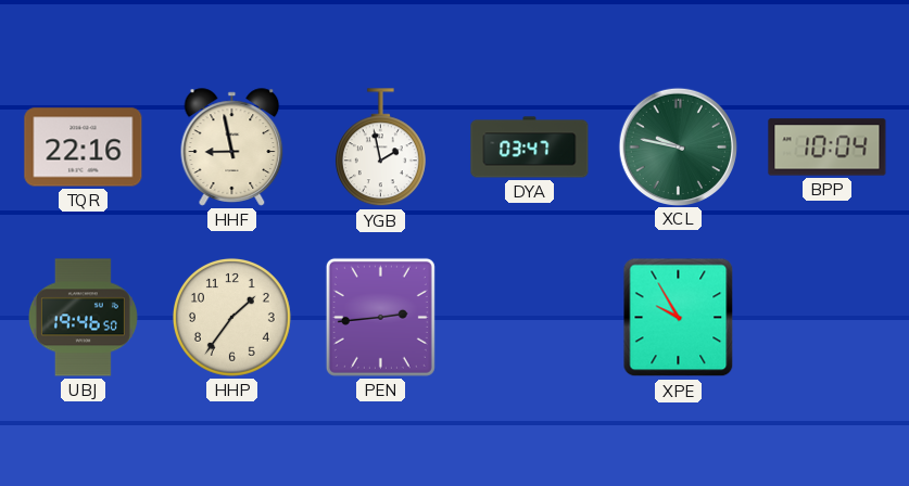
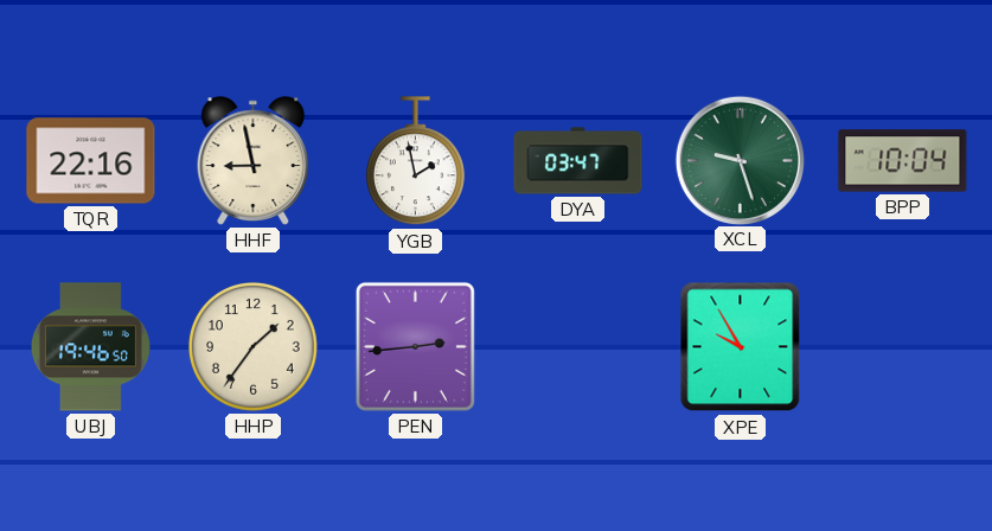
XCL: 9:47 -> 9:27 (740, 160)
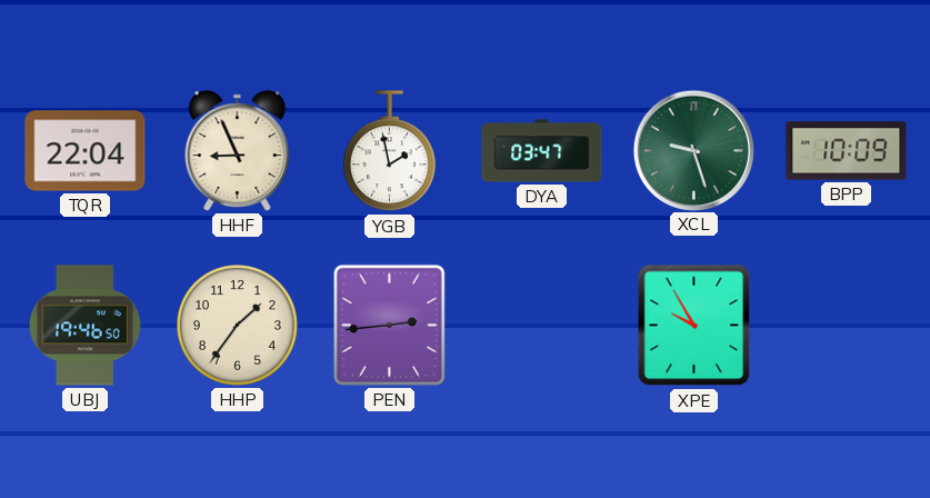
TQR: 22:16 -> 22:04 (86, 151)
HHF: 8:58 -> 8:56 (238, 151)
BPP: 10:04 -> 10:09 (847, 151)
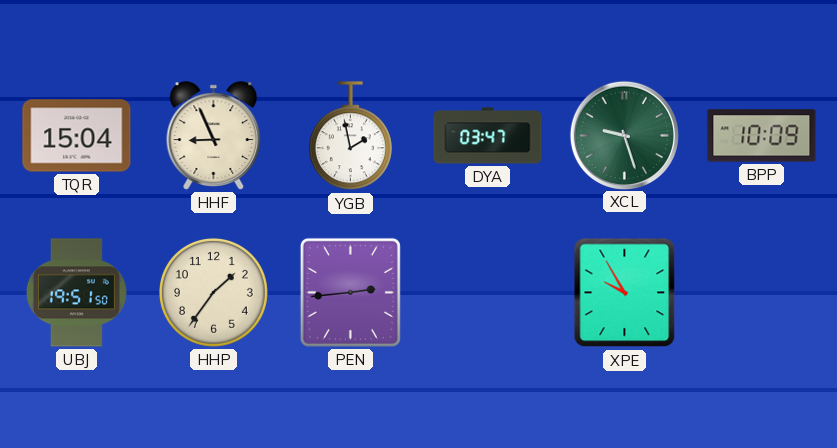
TQR: 22:04 -> 15:04 (77, 136)
UBJ: 19:46 -> 19:51 (76, 293)
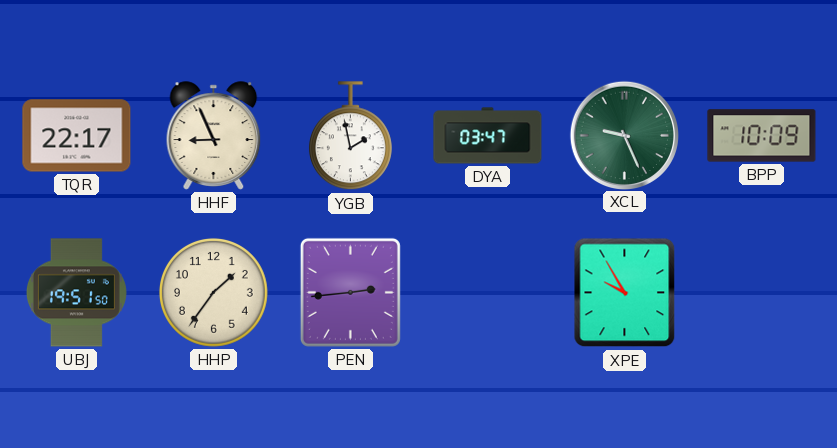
TQR: 15:04 -> 22:17 (77, 136)
XCL: 9:27 -> 9:26 (624, 135)
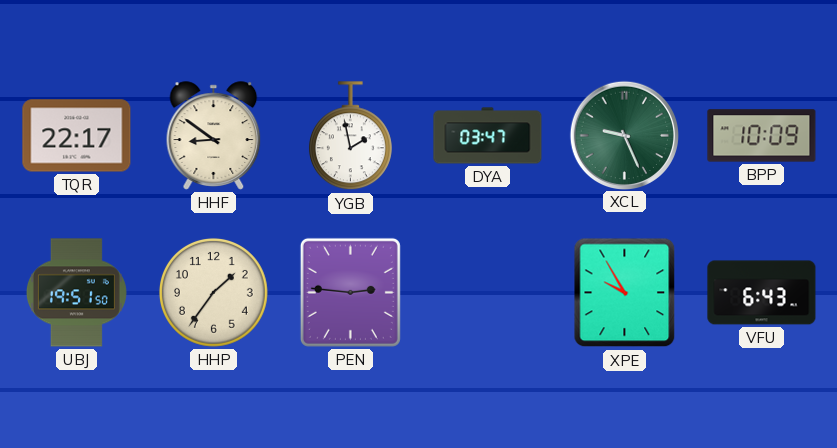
HHF: 8:56 -> 8:51 (214, 136)
PEN: 2:44 -> 2:46 (350, 292)
VFU: none -> 6:43 (762, 293)
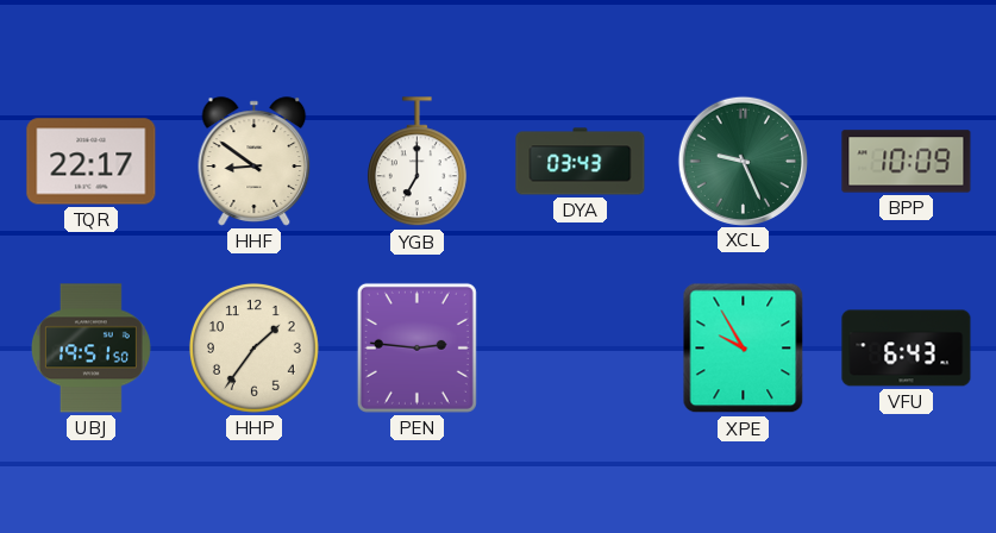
YGB: 1:58 -> 7:00 (416, 162)
DYA: 03:47 -> 03:43 (581, 162)
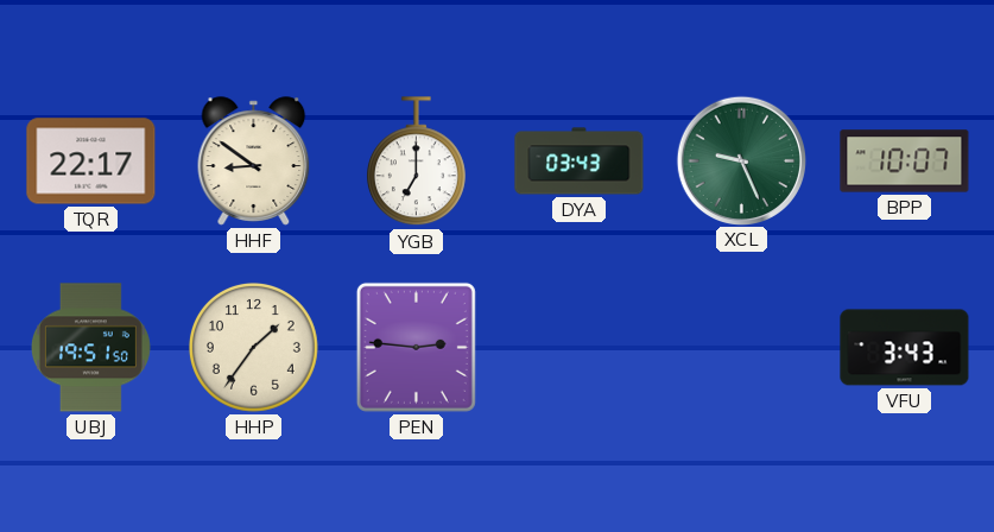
BPP: 10:09 -> 10:07 (905, 161)
XPE: 9:55 -> none (744, 349)
VFU: 6:43 -> 3:43 (905, 348)
